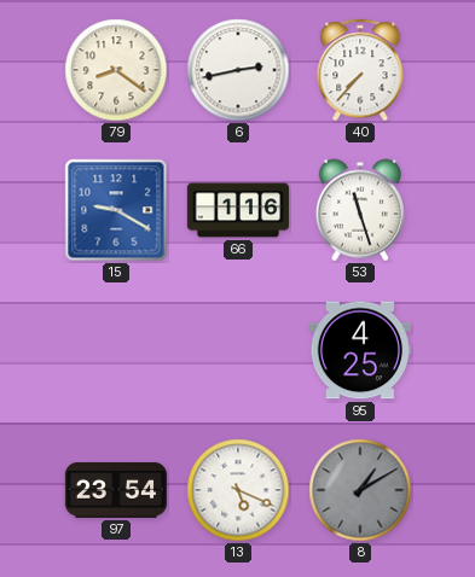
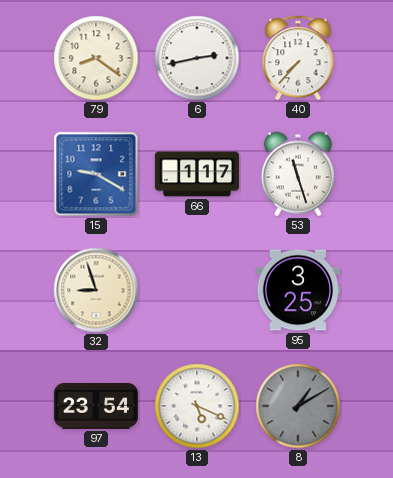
66: 1:16 -> 1:17 (197, 174)
32: none -> 8:57 (96, 290)
95: 4:25 -> 3:25 (298, 290)
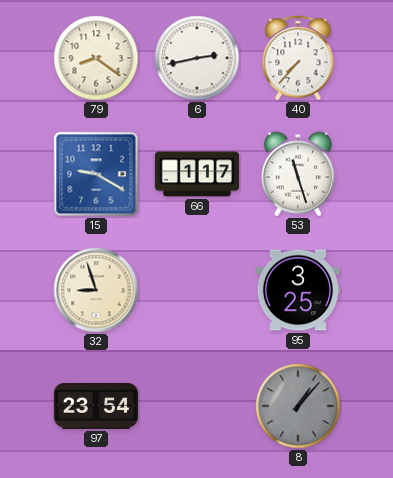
13: 5:19 -> none (197, 406)
8: 1:10 -> 1:07 (298, 406)
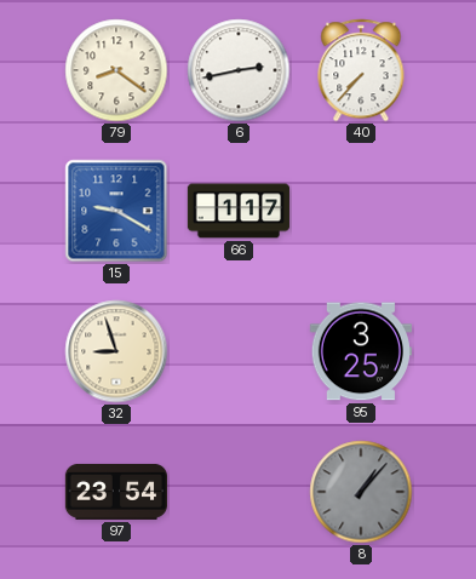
53: 11:27 -> none (298, 174)
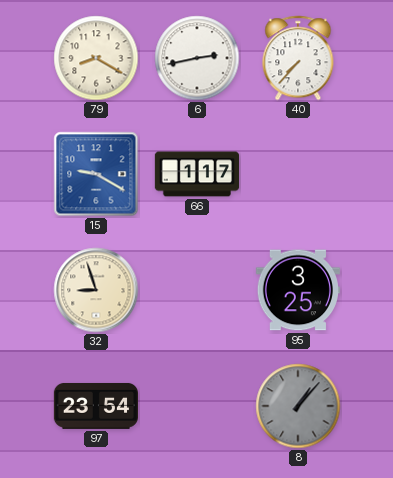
79: 8:21 -> 8:20 (96, 58)
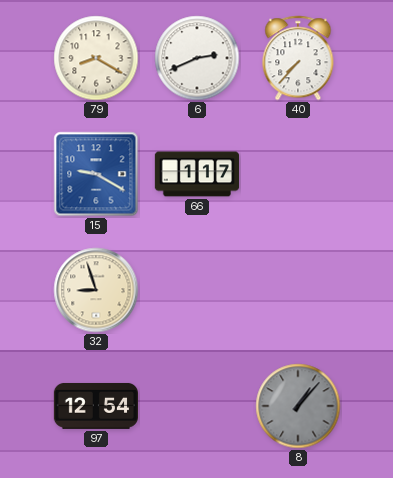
6: 2:43 -> 2:41 (197, 58)
95: 3:25 -> none (298, 290)
97: 23:54 -> 12:54 (95, 406)
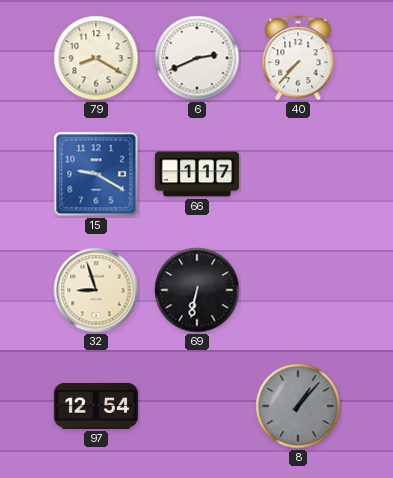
69: none -> 6:32 (197, 290)
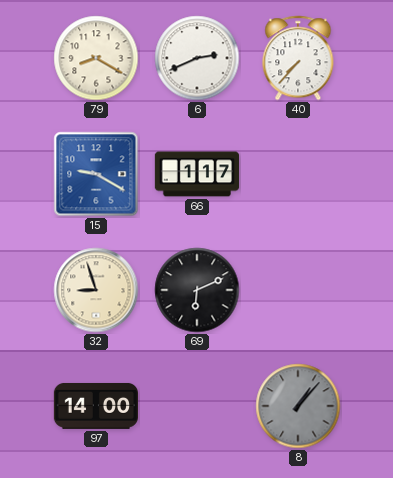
69: 6:32 -> 6:11 (197, 290)
97: 12:54 -> 14:00 (95, 406)
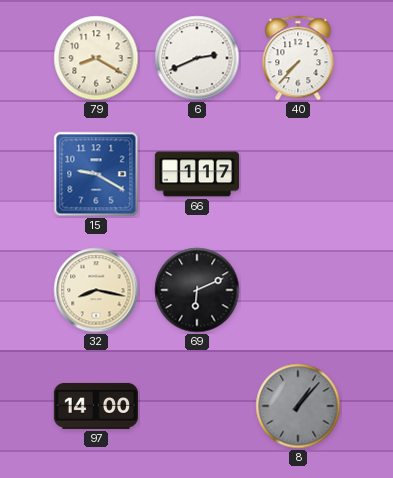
32: 8:57 -> 8:17 (96, 290)
